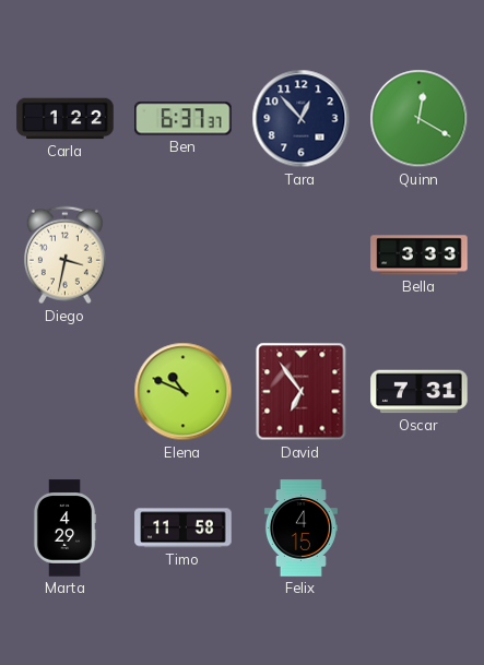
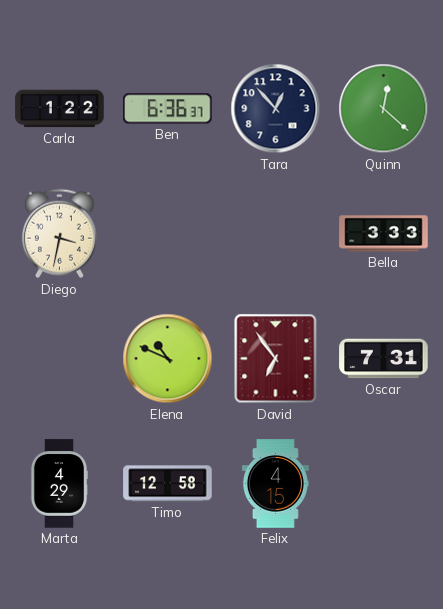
Ben: 6:37 -> 6:36 (168, 109)
Quinn: 12:20 -> 12:22 (384, 109)
Timo: 11:58 -> 12:58 (168, 484)
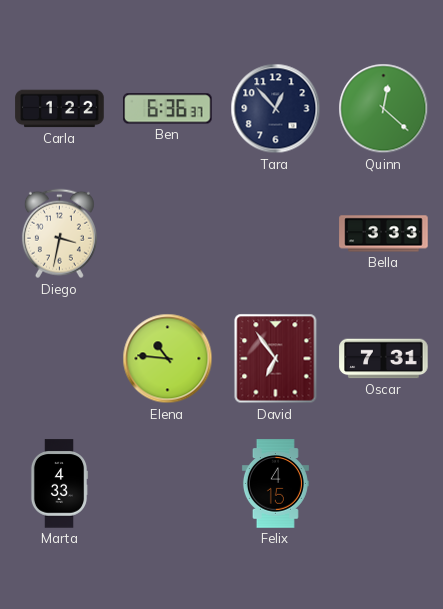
Elena: 10:49 -> 10:46 (168, 359)
Marta: 4:29 -> 4:33 (59, 484)
Timo: 12:58 -> none (168, 484)
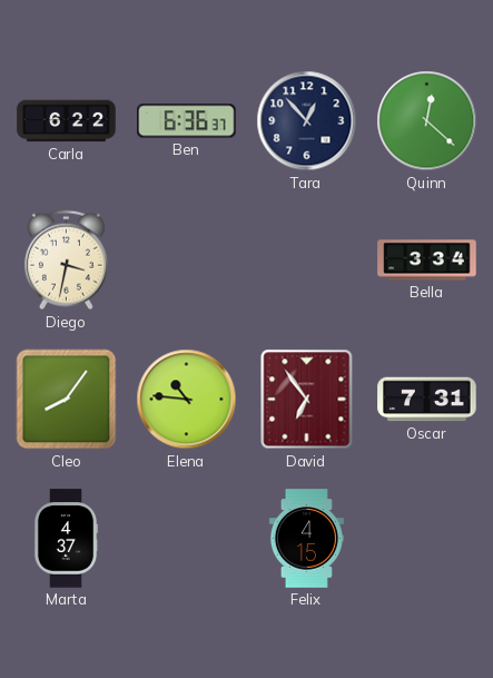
Carla: 1:22 -> 6:22 (67, 121)
Bella: 3:33 -> 3:34 (427, 261)
Cleo: none -> 8:06 (67, 400)
Marta: 4:33 -> 4:37 (66, 539)
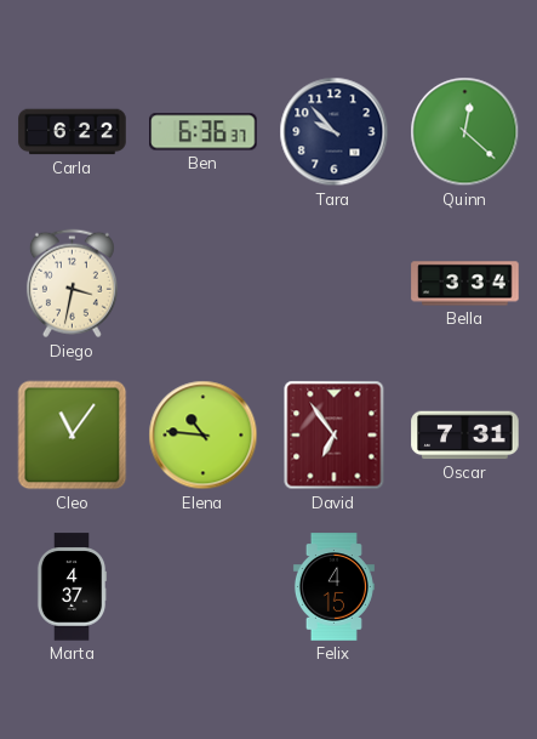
Tara: 12:53 -> 9:53 (335, 132)
Cleo: 8:06 -> 11:06 (73, 436)
